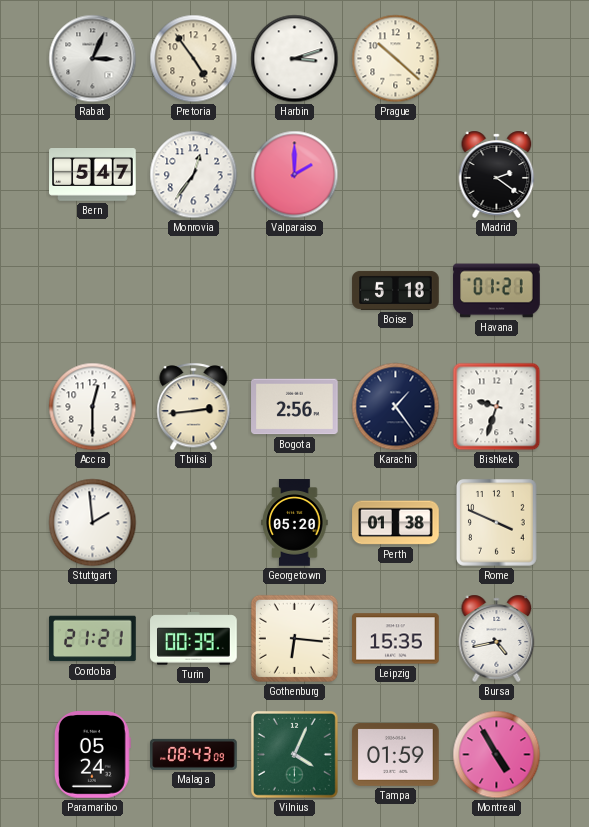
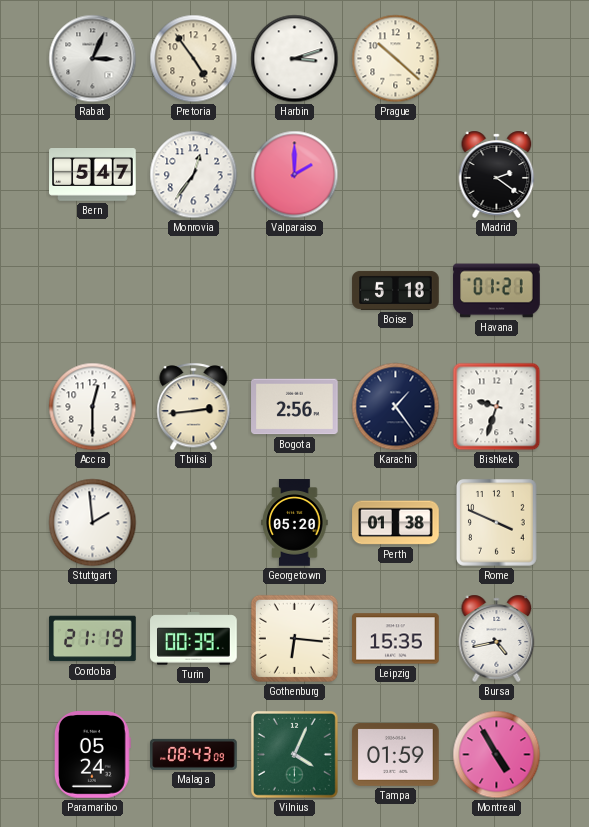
Cordoba: 21:21 -> 21:19 (93, 639)
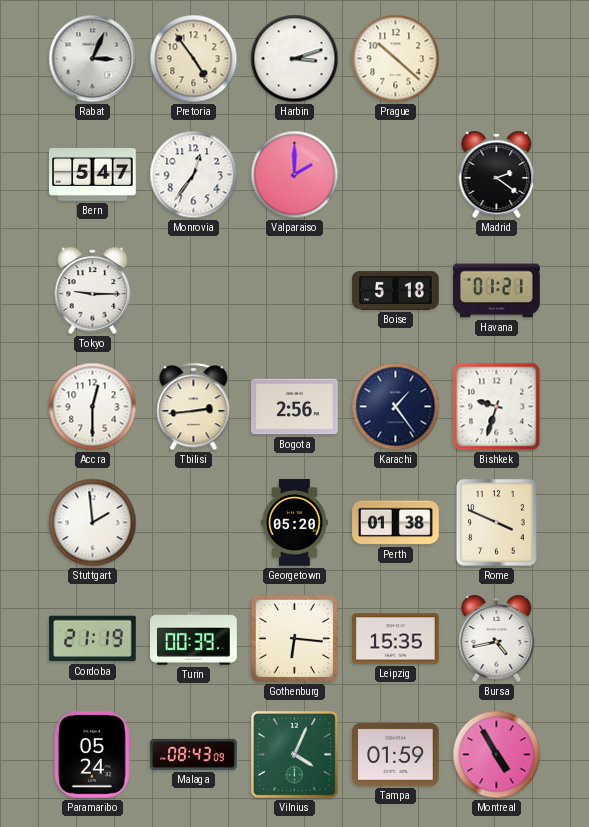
Tokyo: none -> 9:15 (93, 290)
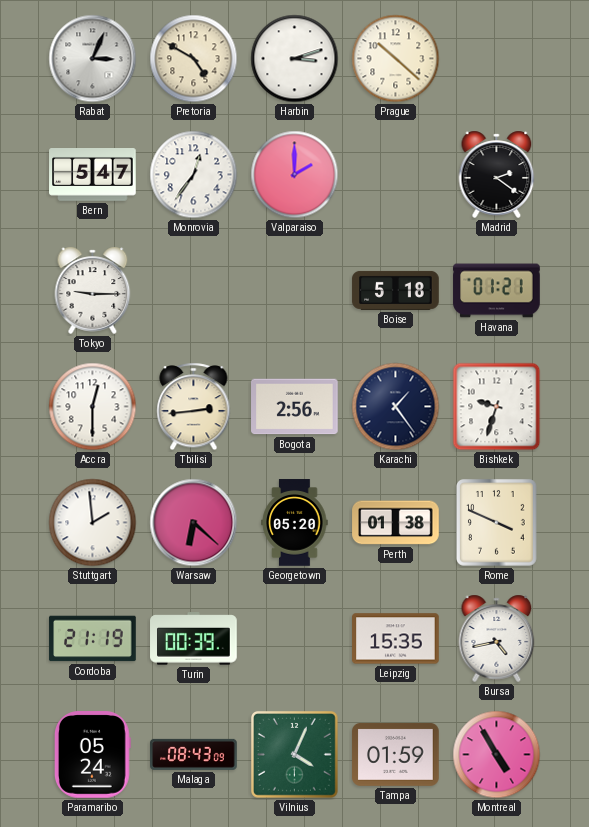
Pretoria: 4:54 -> 4:50 (194, 59)
Warsaw: none -> 6:22 (194, 523)
Gothenburg: 6:16 -> none (294, 638)
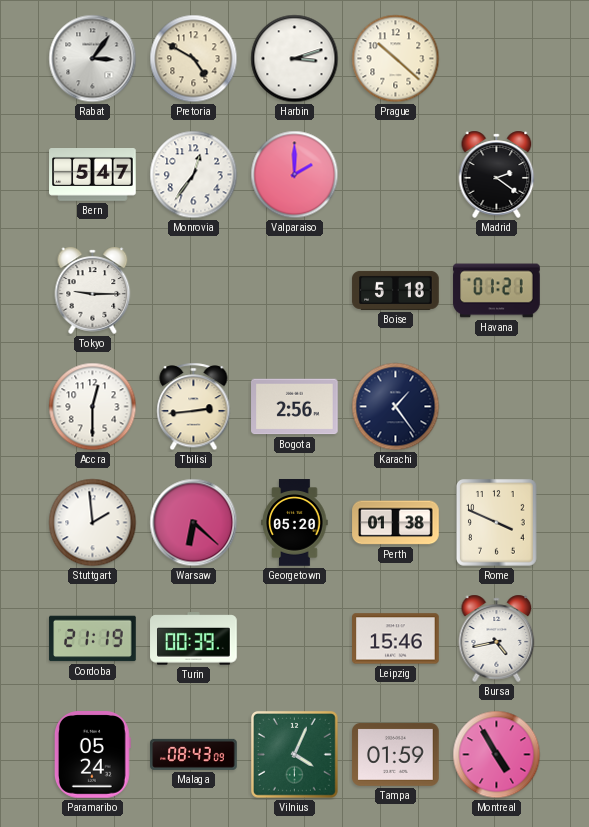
Rabat: 3:04 -> 3:06 (93, 59)
Bishkek: 9:33 -> none (497, 407)
Leipzig: 15:35 -> 15:46 (396, 639)
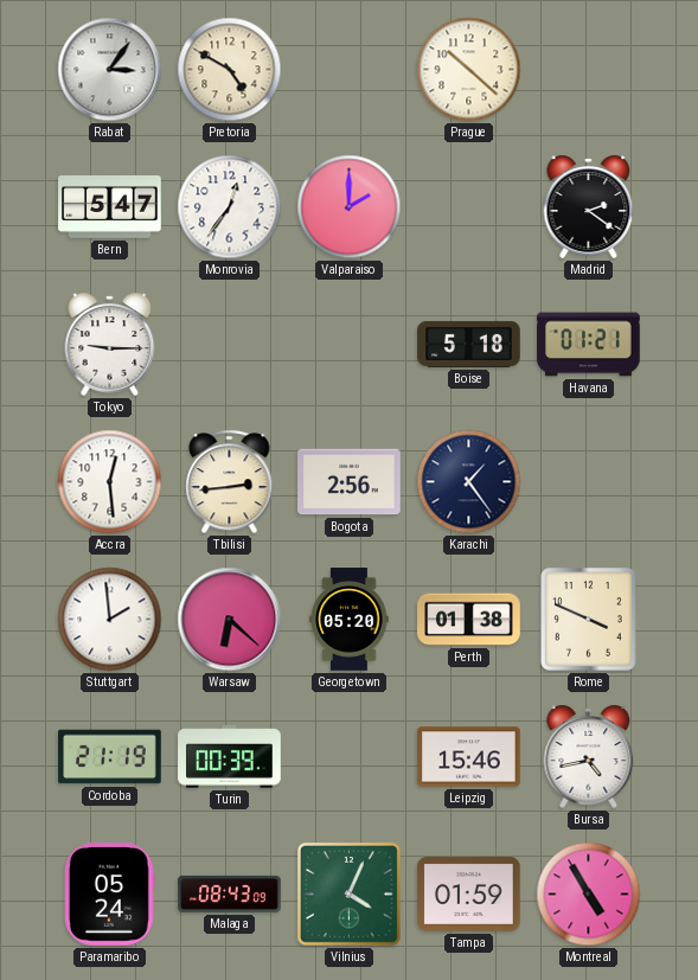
Harbin: 3:12 -> none (295, 59)
Accra: 12:30 -> 12:29 (110, 482)
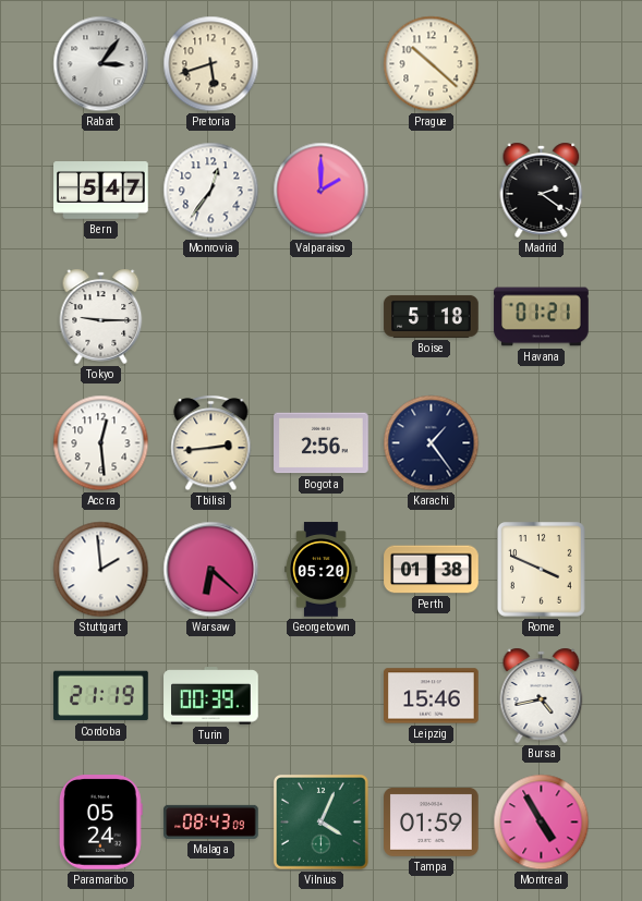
Pretoria: 4:50 -> 5:42 (211, 64)
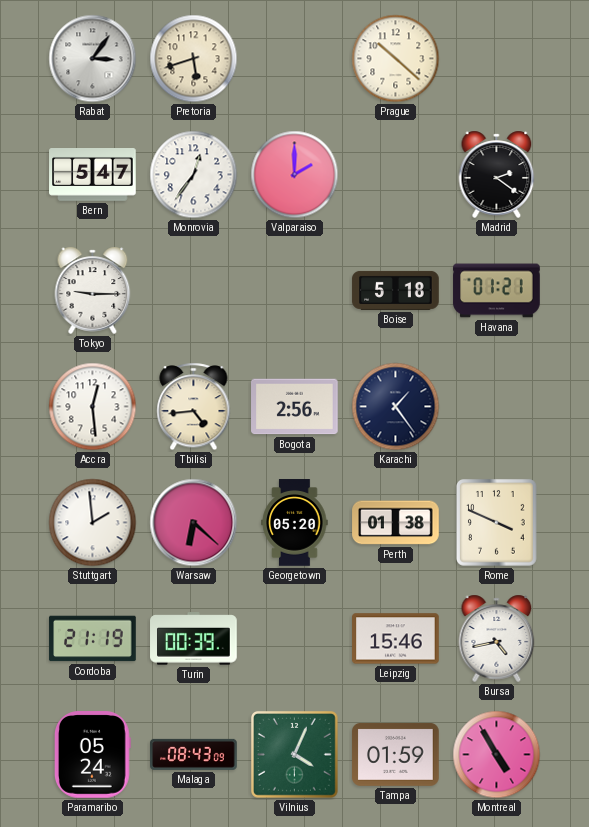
Tbilisi: 2:44 -> 4:44 (194, 407)
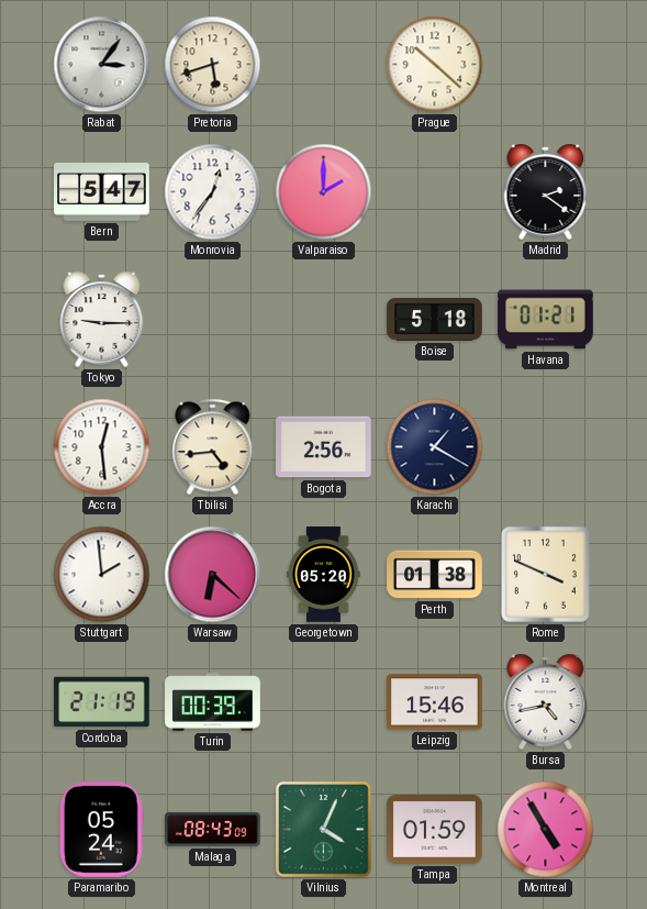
Karachi: 1:24 -> 1:20 (435, 447)
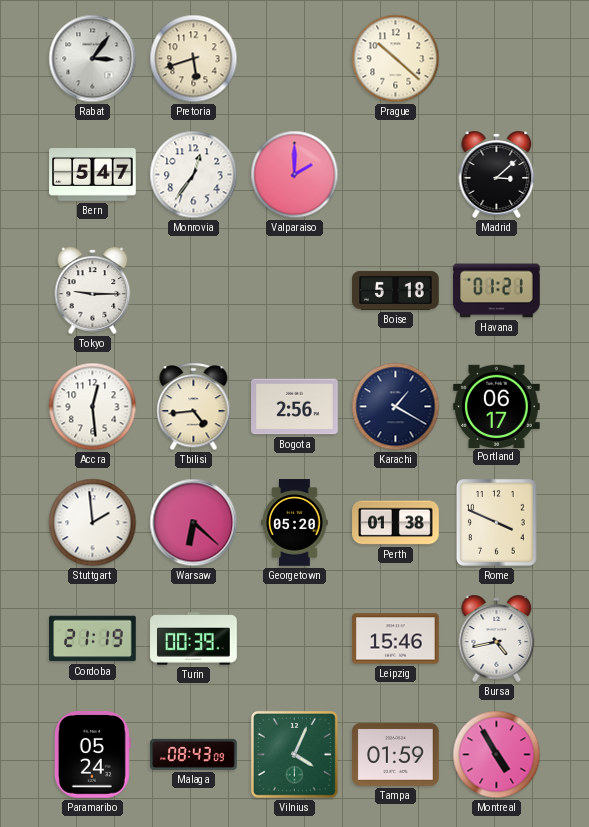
Madrid: 2:21 -> 3:08 (497, 174)
Portland: none -> 06:17 (497, 406)
